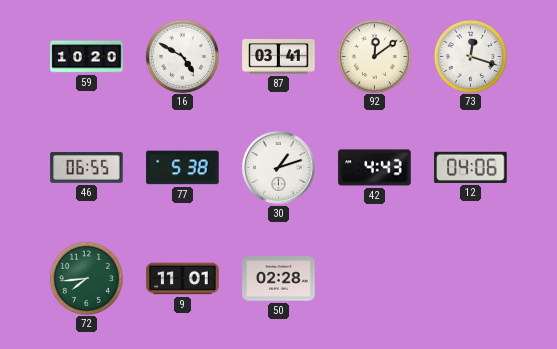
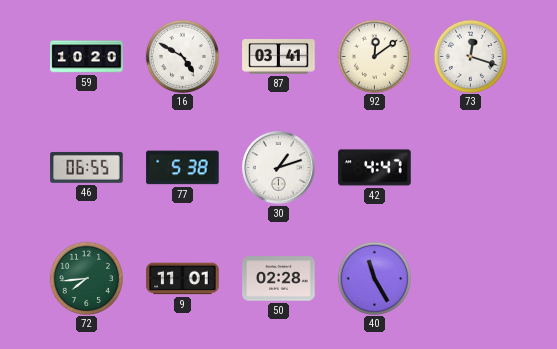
42: 4:43 -> 4:47 (375, 168)
12: 04:06 -> none (471, 167)
40: none -> 11:25 (374, 278)
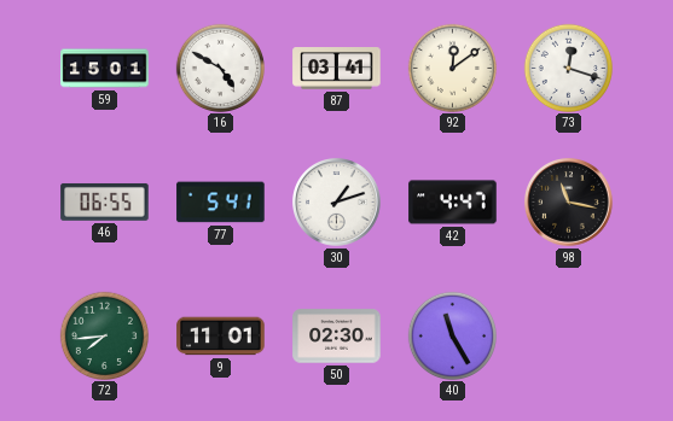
59: 10:20 -> 15:01 (105, 69)
77: 5:38 -> 5:41 (221, 203)
98: none -> 11:17 (569, 203)
50: 02:28 -> 02:30 (337, 337)
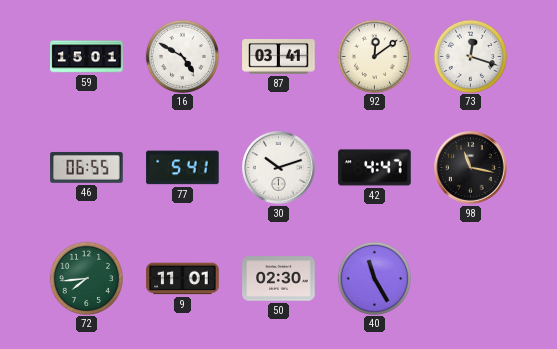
30: 1:12 -> 10:12 (279, 168)
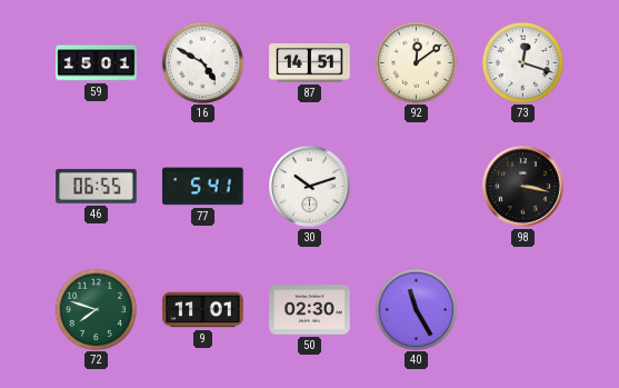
87: 03:41 -> 14:51 (310, 63)
42: 4:47 -> none (375, 168)
98: 11:17 -> 3:17 (523, 187)
72: 7:44 -> 7:48 (96, 309)
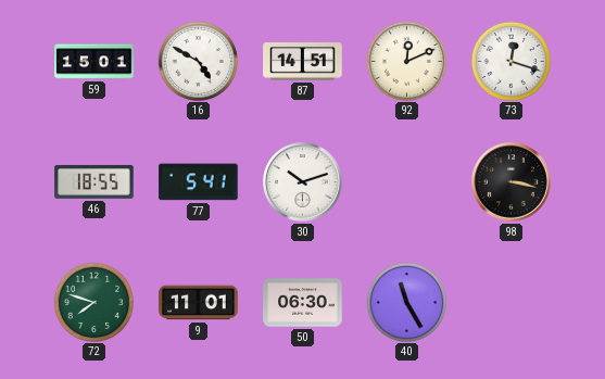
92: 12:09 -> 12:11 (406, 61)
46: 06:55 -> 18:55 (94, 182)
50: 02:30 -> 06:30 (303, 303)
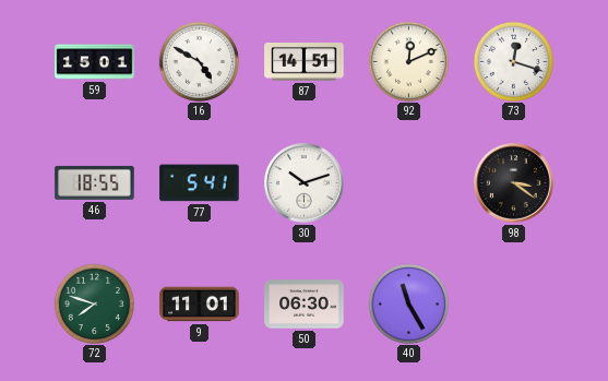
98: 3:17 -> 3:21 (514, 183)
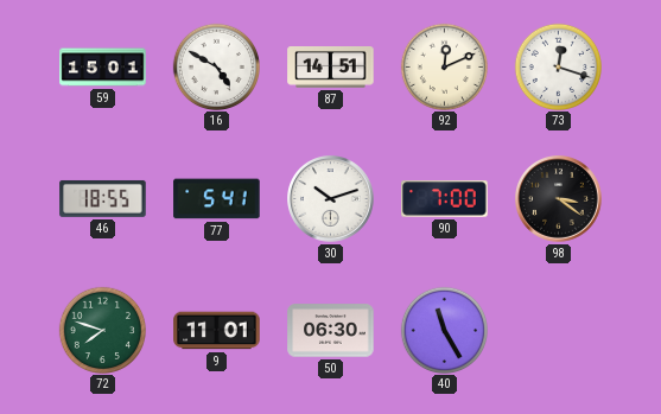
90: none -> 7:00 (445, 199)
